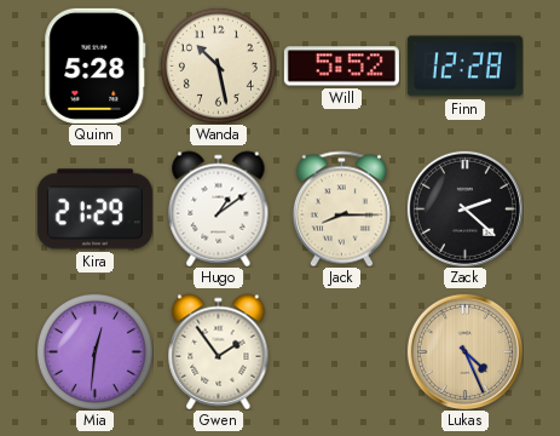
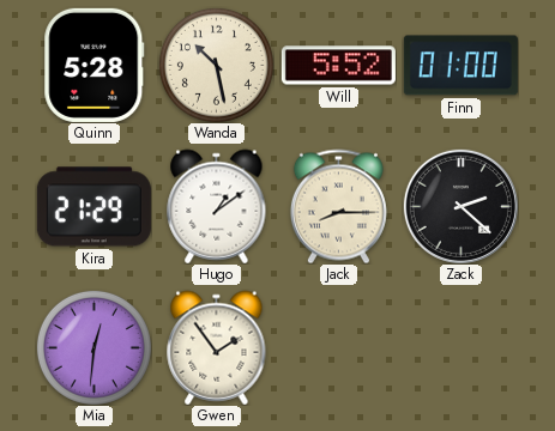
Finn: 12:28 -> 01:00 (460, 66)
Lukas: 4:26 -> none (464, 351)
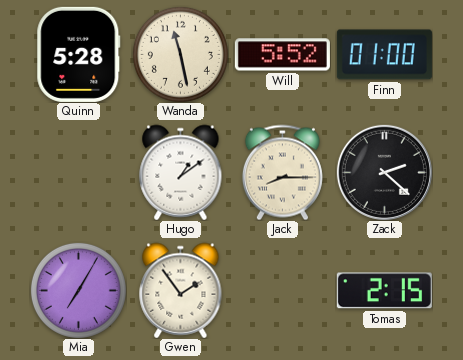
Wanda: 10:28 -> 11:28 (180, 54)
Kira: 21:29 -> none (93, 207)
Mia: 12:31 -> 7:05 (78, 290)
Tomas: none -> 2:15 (384, 291)
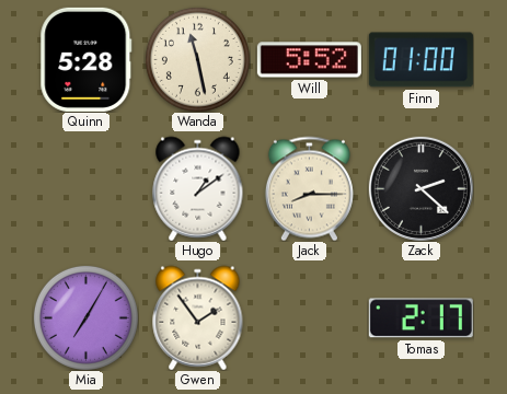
Tomas: 2:15 -> 2:17 (420, 318)
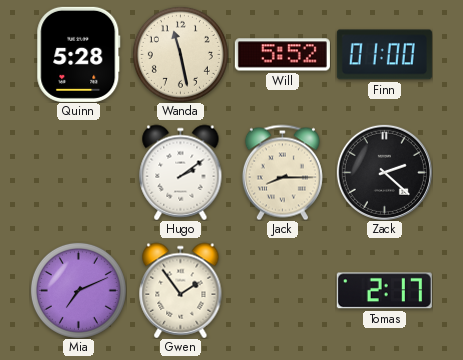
Hugo: 1:09 -> 2:09 (181, 172)
Mia: 7:05 -> 7:11 (78, 290)
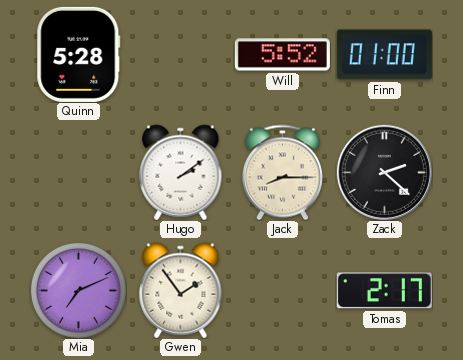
Wanda: 11:28 -> none (180, 54)
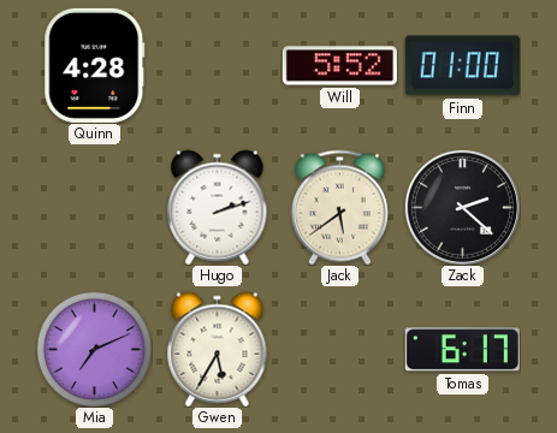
Quinn: 5:28 -> 4:28 (95, 65)
Hugo: 2:09 -> 2:12 (218, 207)
Jack: 8:15 -> 5:39 (339, 207)
Gwen: 1:54 -> 5:35 (218, 349)
Tomas: 2:17 -> 6:17 (462, 350)
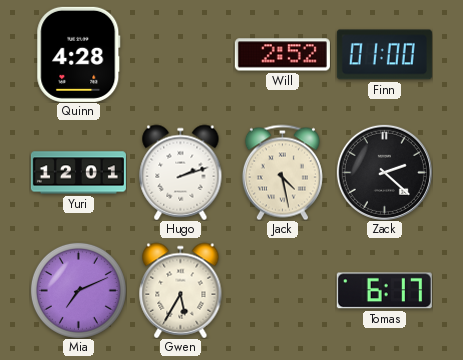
Will: 5:52 -> 2:52 (282, 55)
Yuri: none -> 12:01 (78, 173)
Jack: 5:39 -> 4:28 (282, 172)
